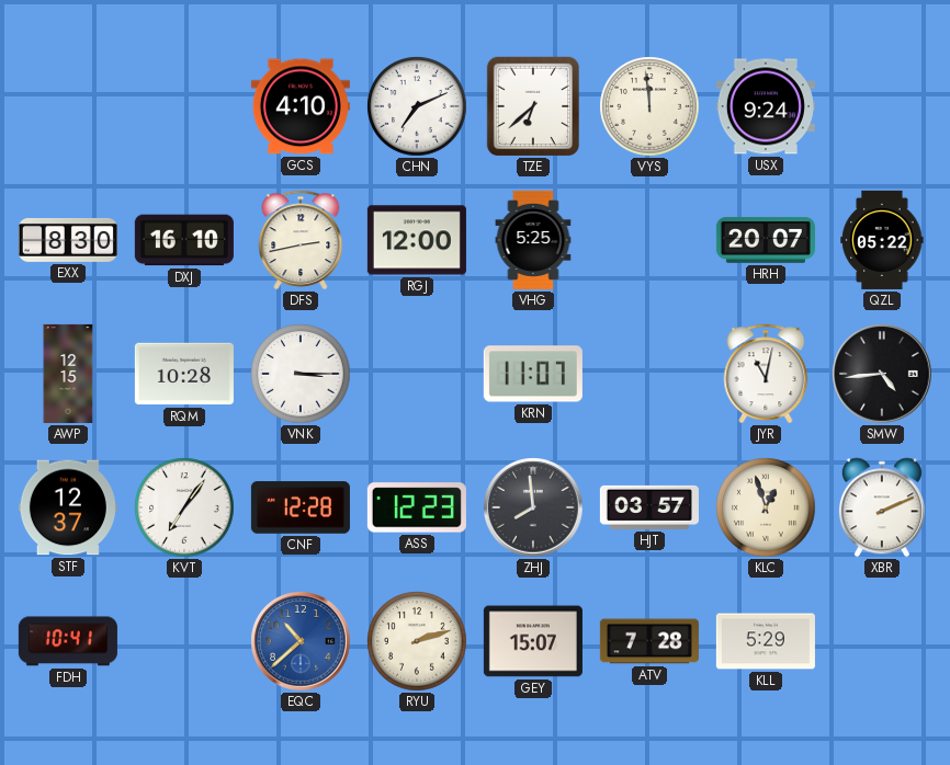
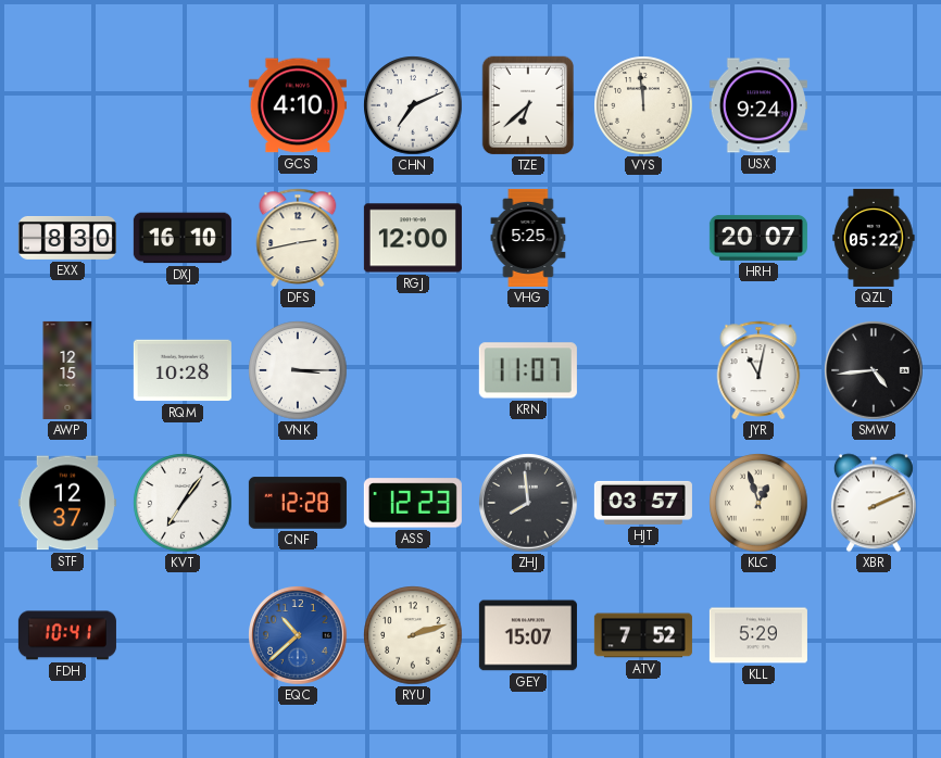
ATV: 7:28 -> 7:52 (643, 635)
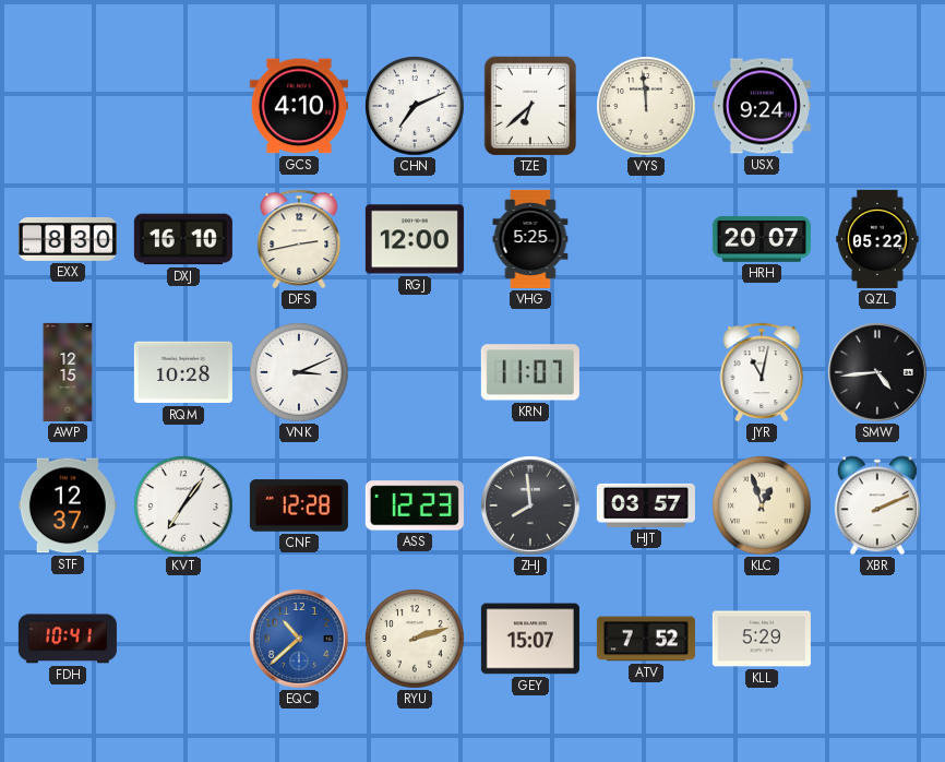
VNK: 3:15 -> 3:11 (299, 372)
